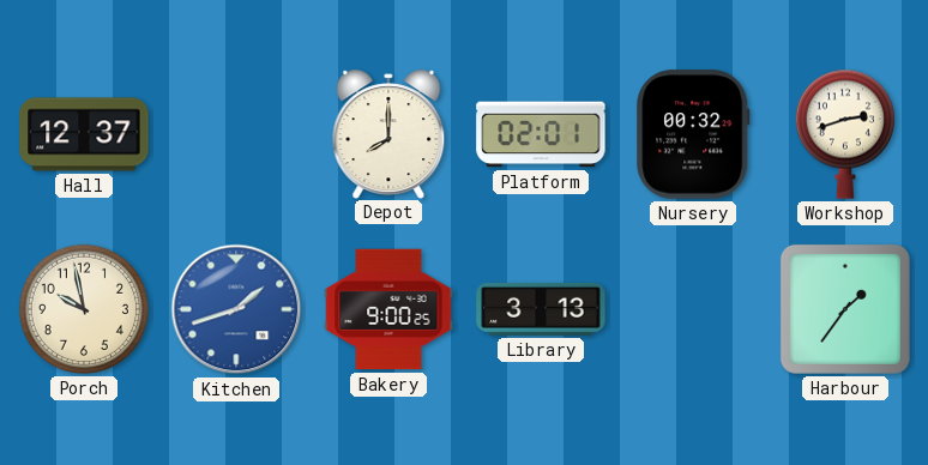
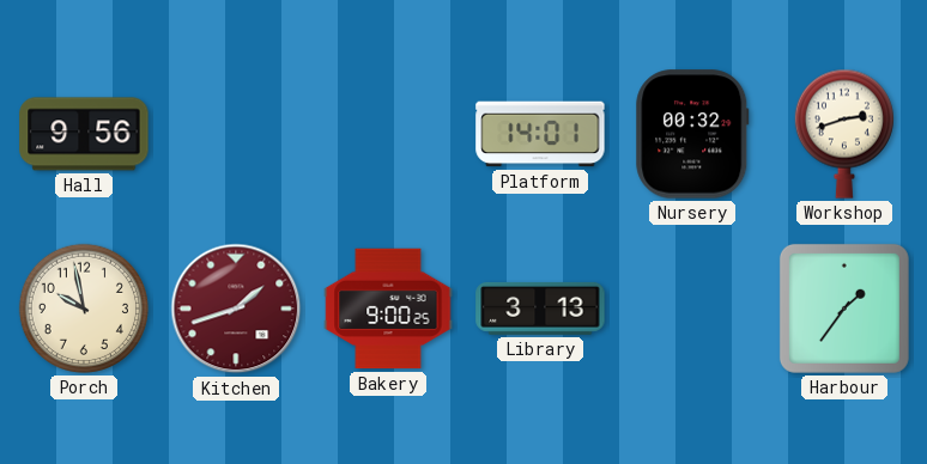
Hall: 12:37 -> 9:56 (84, 134)
Depot: 8:00 -> none (388, 133)
Platform: 02:01 -> 14:01 (540, 134)
Kitchen dial: blue -> burgundy (236, 309)
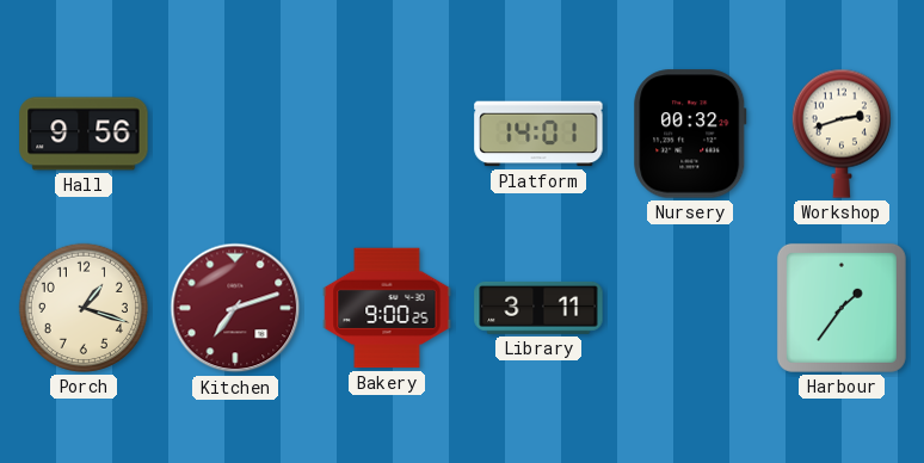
Porch: 9:58 -> 1:18 (84, 308)
Kitchen: 1:42 -> 7:12 (235, 308)
Library: 3:13 -> 3:11 (538, 308)
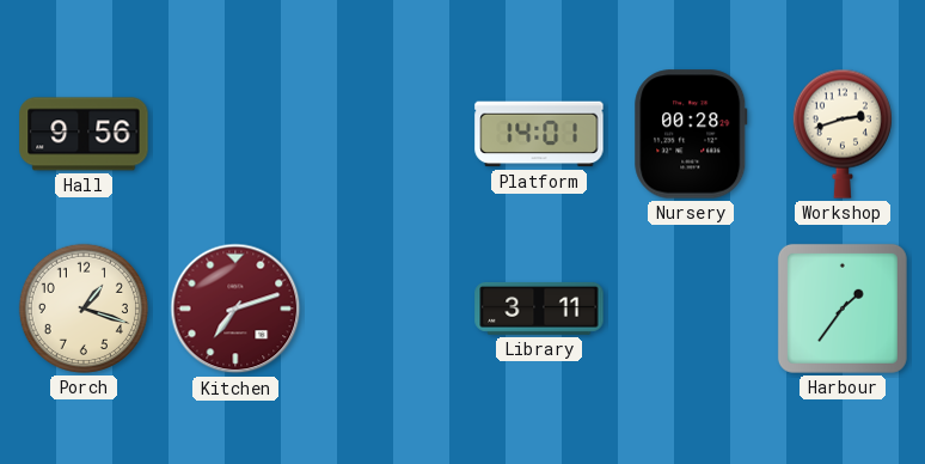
Nursery: 00:32 -> 00:28 (691, 134)
Bakery: 9:00 -> none (387, 308)
